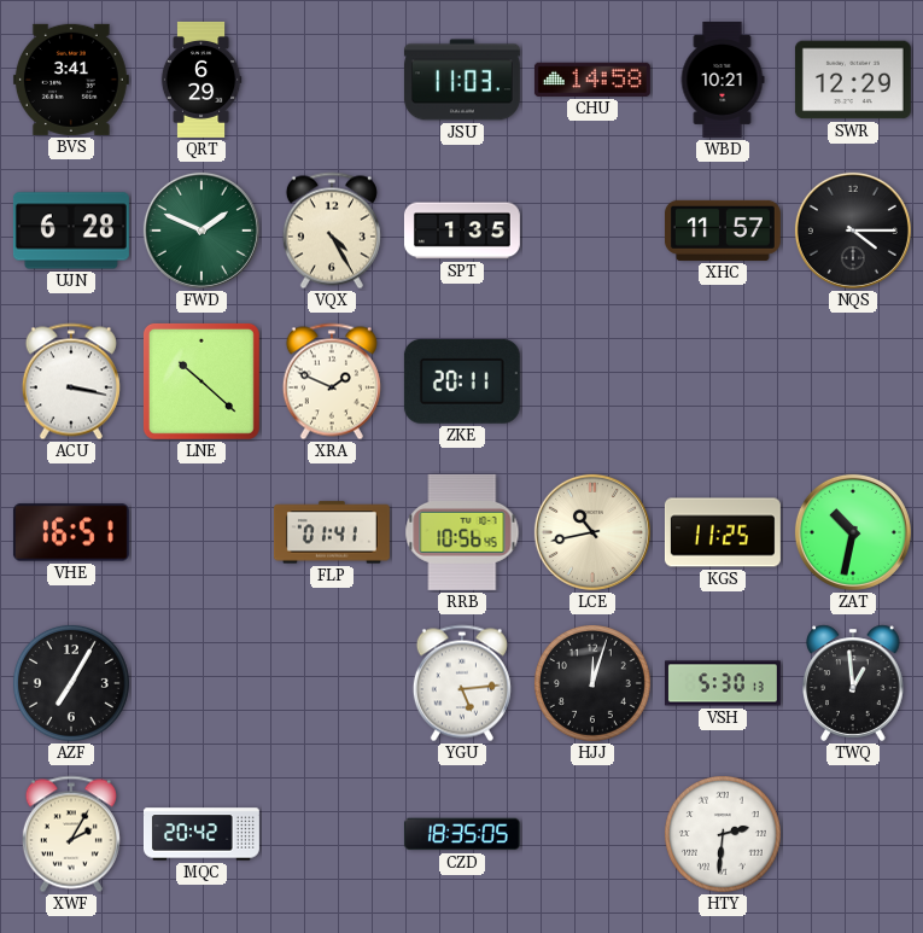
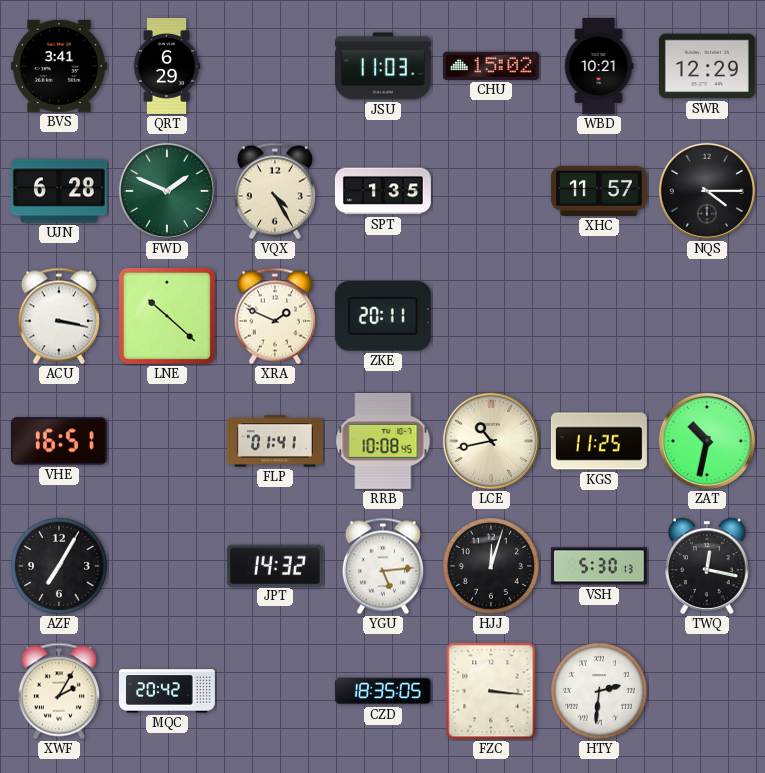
CHU: 14:58 -> 15:02 (491, 66)
RRB: 10:56 -> 10:08 (383, 441)
JPT: none -> 14:32 (275, 565)
TWQ: 12:59 -> 12:17 (707, 566)
FZC: none -> 3:16 (491, 691)
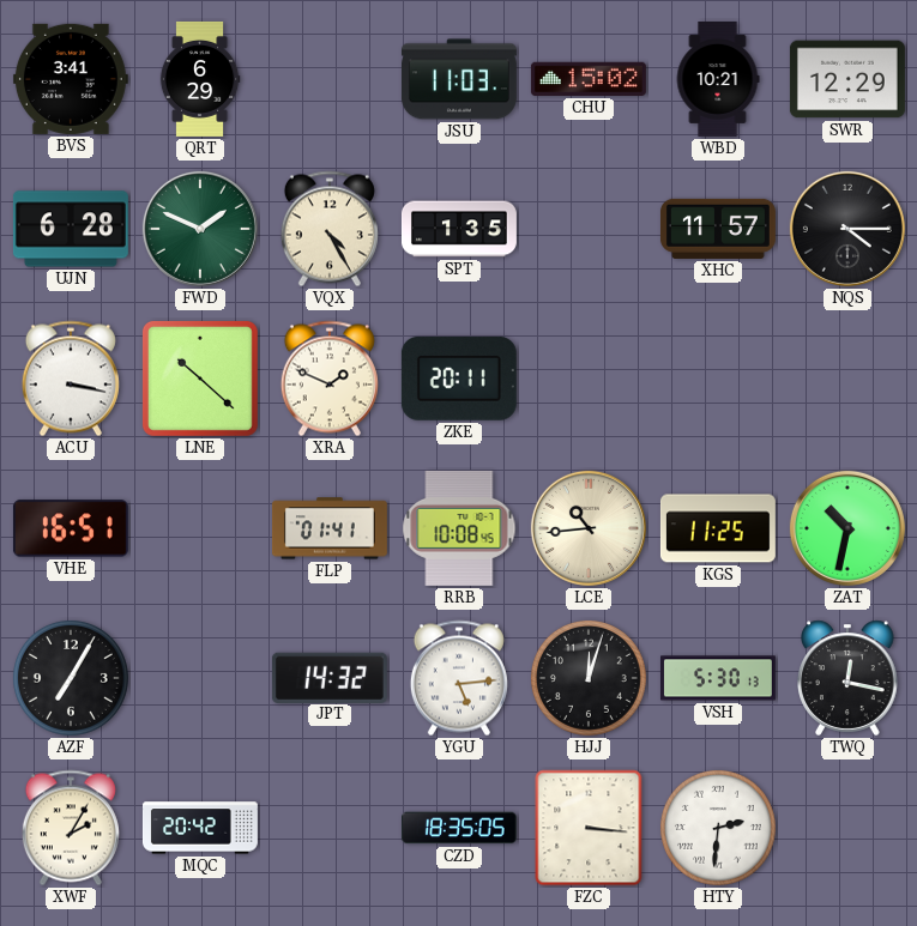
LCE: 10:43 -> 10:44 (589, 528)
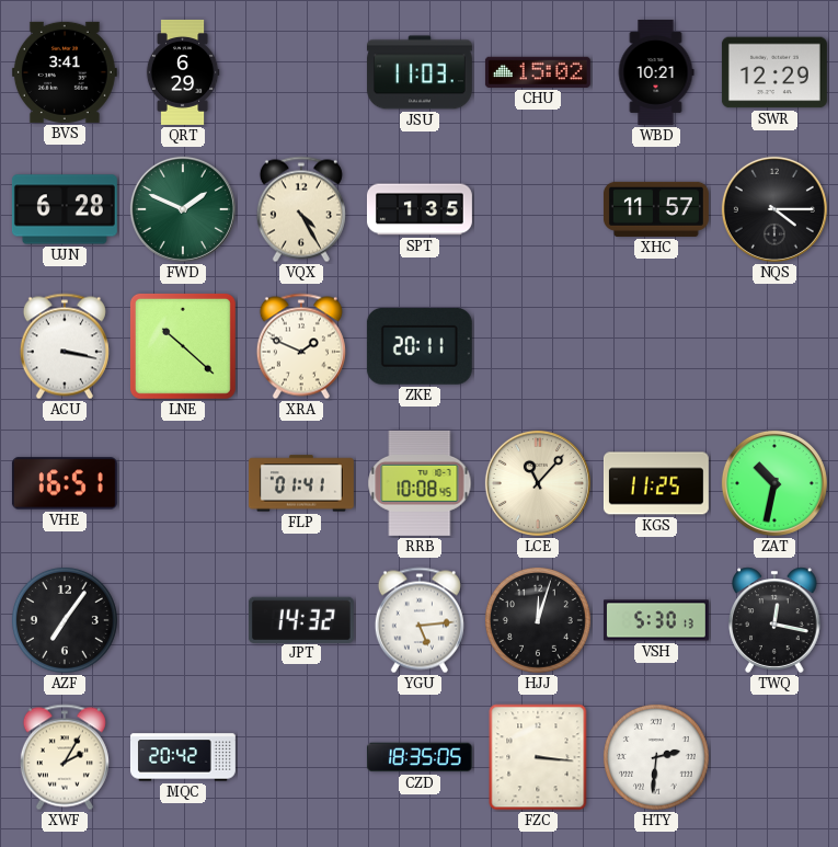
LCE: 10:44 -> 11:07 (538, 483)
AZF: 7:05 -> 7:06 (65, 620)
